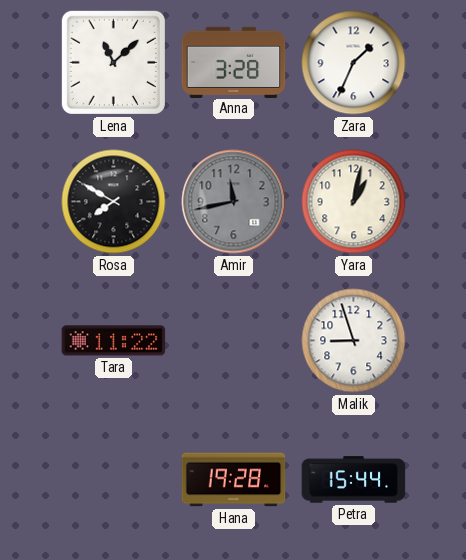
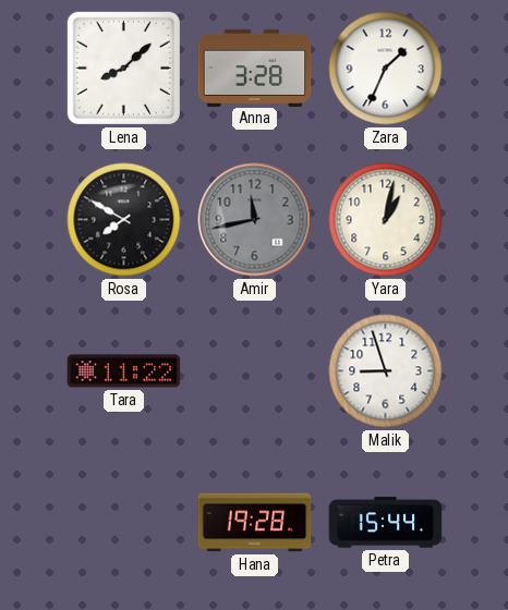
Lena: 11:08 -> 8:08 (123, 68)
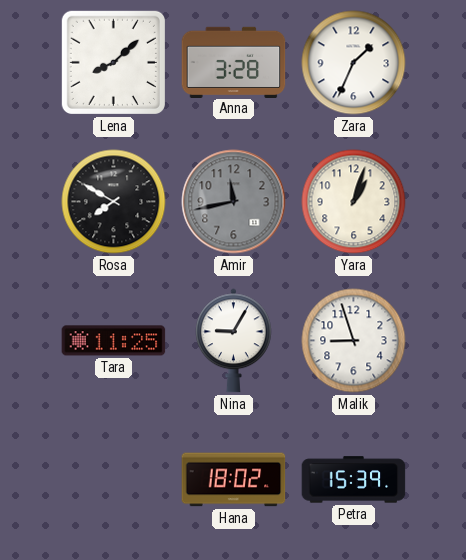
Yara: 1:02 -> 1:03 (354, 202)
Tara: 11:22 -> 11:25 (114, 341)
Nina: none -> 9:05 (234, 341)
Hana: 19:28 -> 18:02 (234, 480)
Petra: 15:44 -> 15:39 (354, 480)
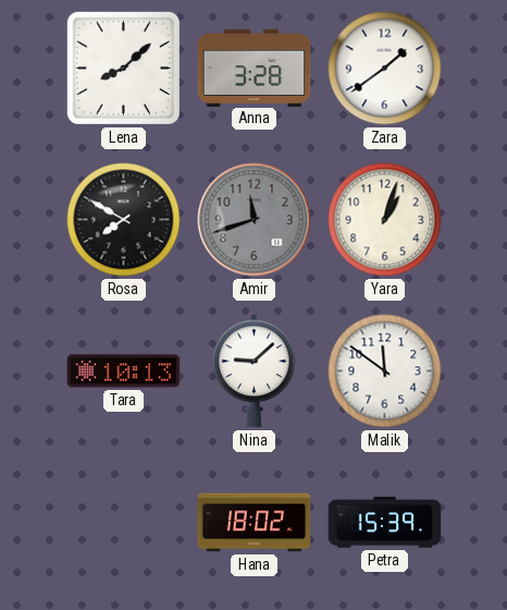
Zara: 1:34 -> 1:39 (385, 69)
Amir: 11:43 -> 11:42 (255, 220)
Tara: 11:25 -> 10:13 (124, 371)
Nina: 9:05 -> 9:08 (255, 371)
Malik: 8:57 -> 11:51 (385, 371)
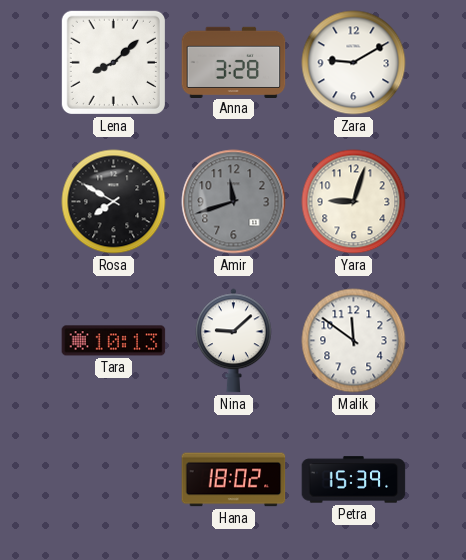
Zara: 1:39 -> 9:10 (354, 63)
Yara: 1:03 -> 9:03 (354, 202)
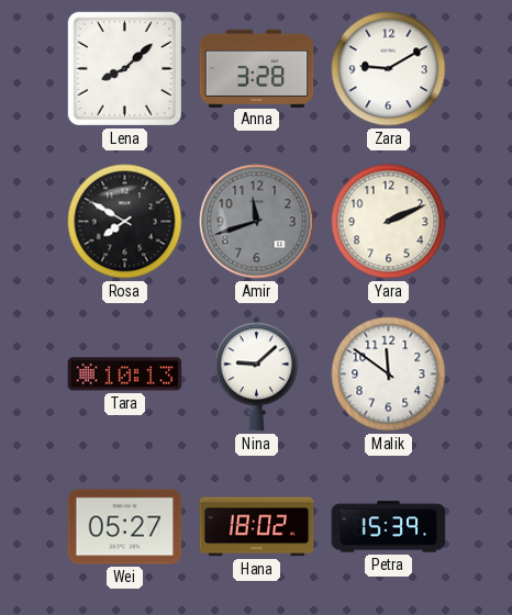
Yara: 9:03 -> 2:11 (389, 222)
Wei: none -> 05:27 (125, 527)
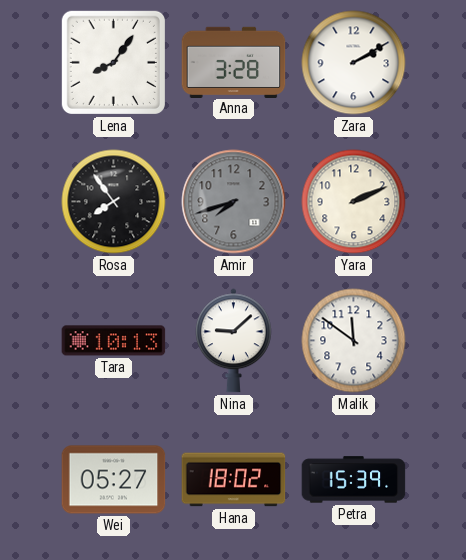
Lena: 8:08 -> 8:06 (113, 62)
Zara: 9:10 -> 2:10 (354, 63)
Rosa: 7:50 -> 7:54 (114, 202)
Amir: 11:42 -> 7:42 (234, 202)
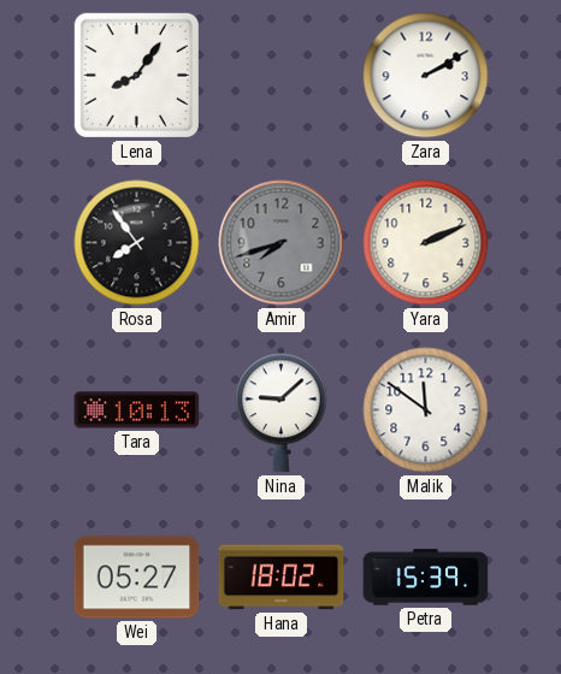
Anna: 3:28 -> none (234, 62)
